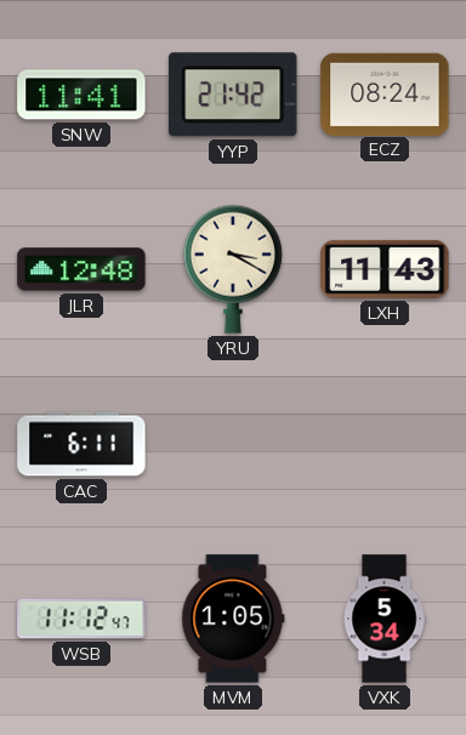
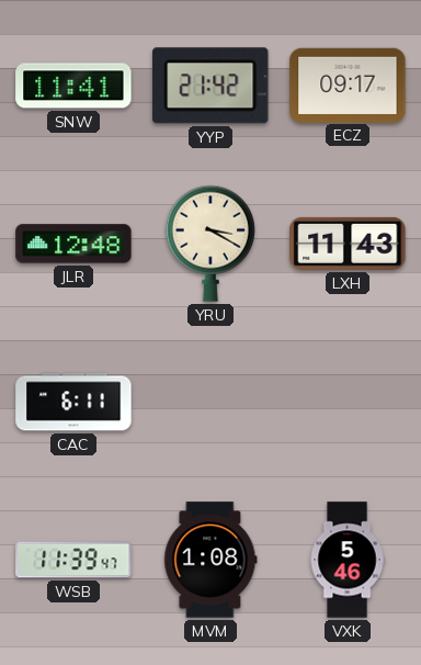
ECZ: 08:24 -> 09:17 (348, 84)
WSB: 11:12 -> 11:39 (73, 560)
MVM: 1:05 -> 1:08 (210, 560)
VXK: 5:34 -> 5:46 (348, 560)
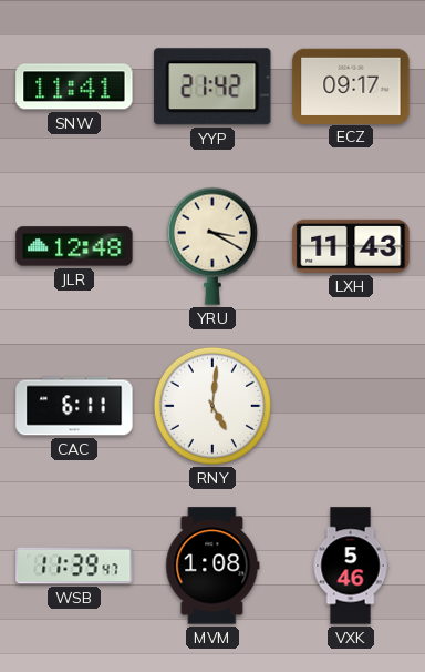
RNY: none -> 5:01 (212, 406)
